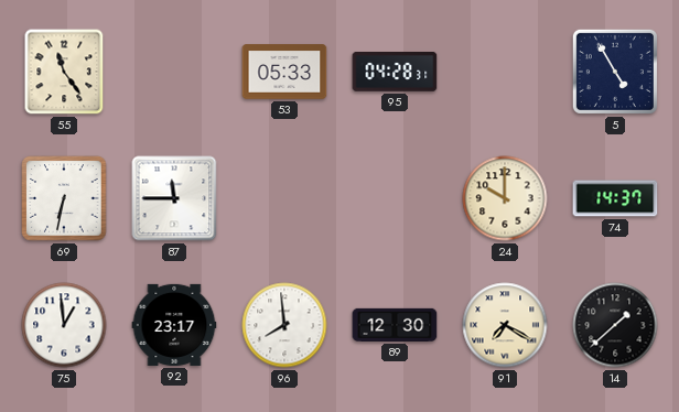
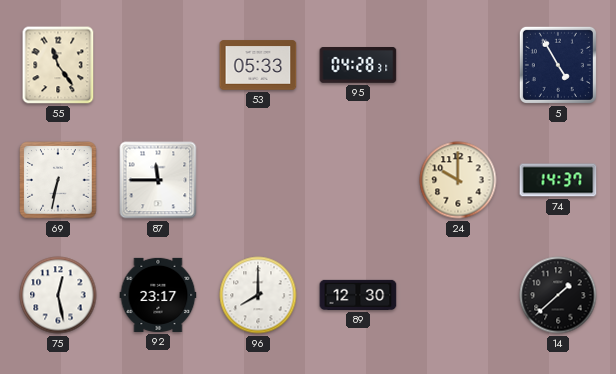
75: 12:59 -> 12:28 (58, 295)
96: 7:59 -> 8:00 (258, 295)
91: 7:20 -> none (505, 325)
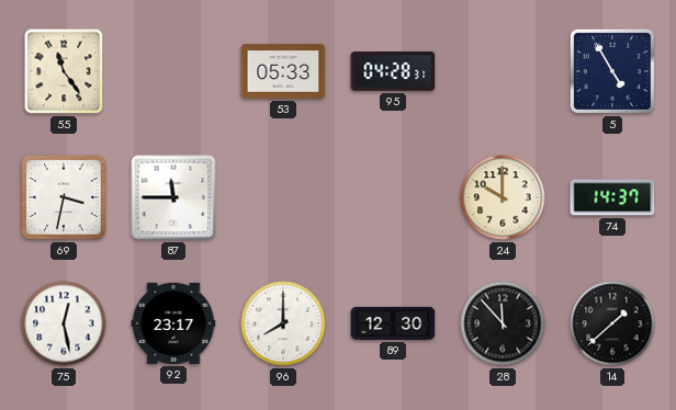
69: 6:32 -> 3:32 (64, 197)
28: none -> 11:53 (503, 323)
